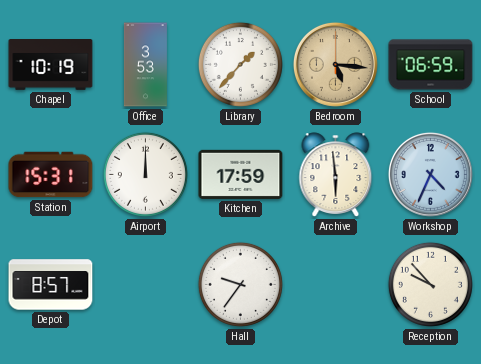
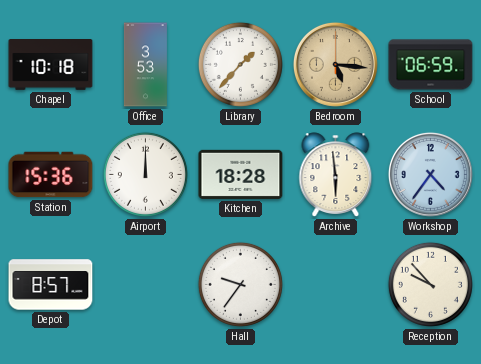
Chapel: 10:19 -> 10:18 (51, 65)
Station: 15:31 -> 15:36 (51, 175)
Kitchen: 17:59 -> 18:28 (241, 174)
Workshop: 4:34 -> 4:36 (430, 174)
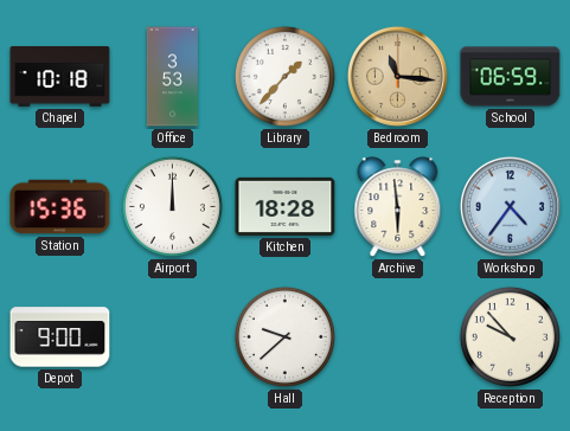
Bedroom: 5:16 -> 11:16 (397, 76)
Depot: 8:57 -> 9:00 (60, 337)
Hall: 9:36 -> 9:38 (284, 336)
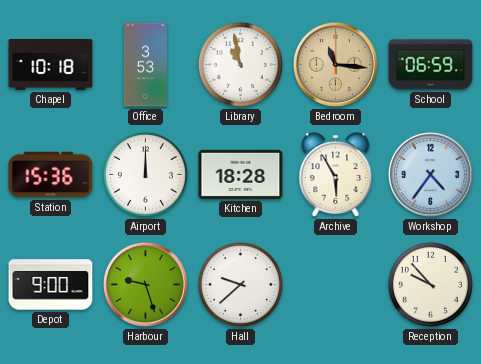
Library: 1:37 -> 10:58 (240, 64)
Archive: 5:59 -> 5:55 (336, 175)
Harbour: none -> 9:27 (145, 284)
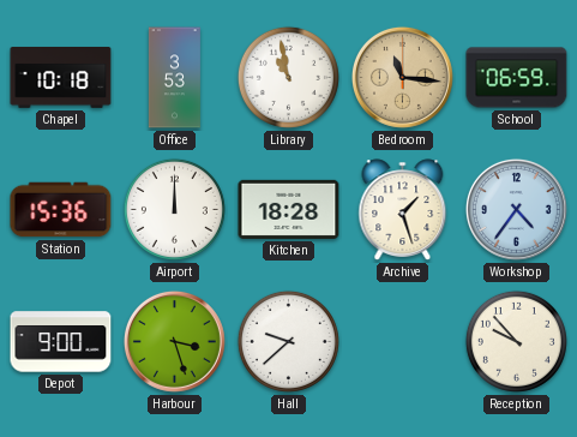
Archive: 5:55 -> 1:27 (403, 210)
Harbour: 9:27 -> 3:27 (174, 341)
